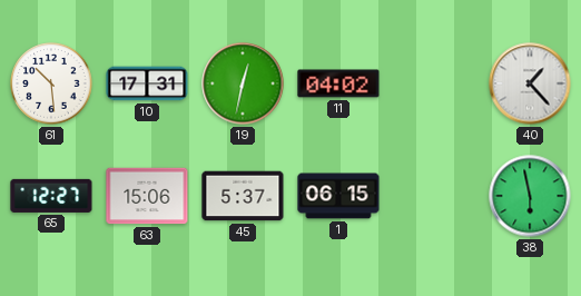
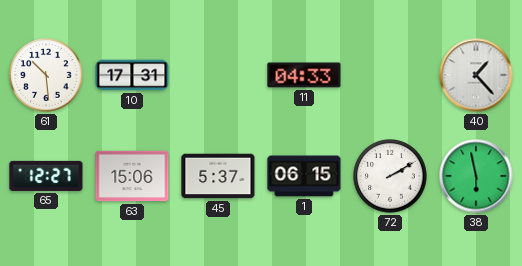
19: 12:32 -> none (243, 83)
11: 04:02 -> 04:33 (304, 75)
72: none -> 2:10 (390, 176)
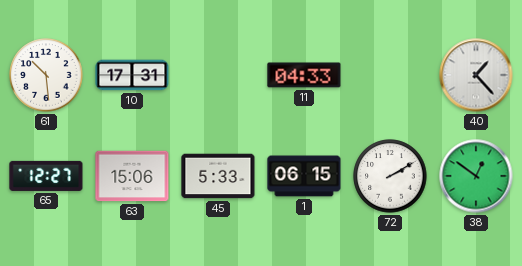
45: 5:37 -> 5:33 (218, 176)
38: 5:58 -> 12:51 (476, 176)
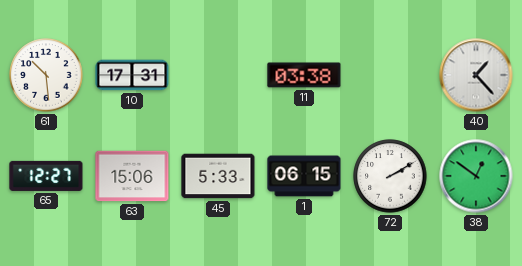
11: 04:33 -> 03:38 (304, 75)
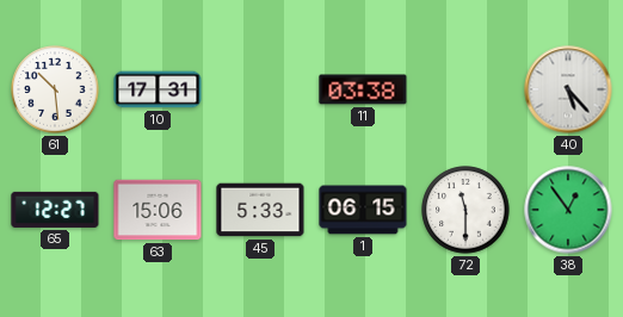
40: 1:23 -> 5:23 (568, 89)
72: 2:10 -> 11:30 (465, 210)
38: 12:51 -> 12:54 (568, 210)
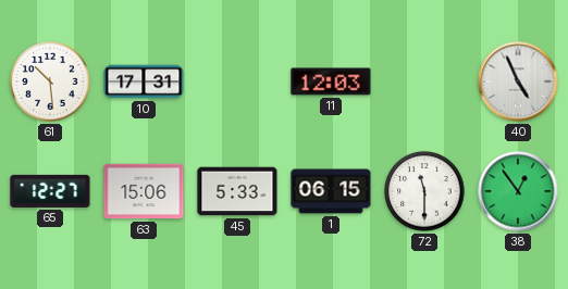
11: 03:38 -> 12:03 (331, 81)
40: 5:23 -> 4:56 (518, 81)
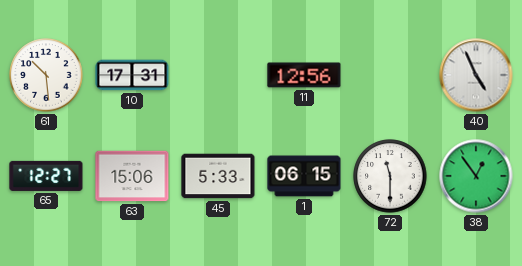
11: 12:03 -> 12:56 (304, 75)
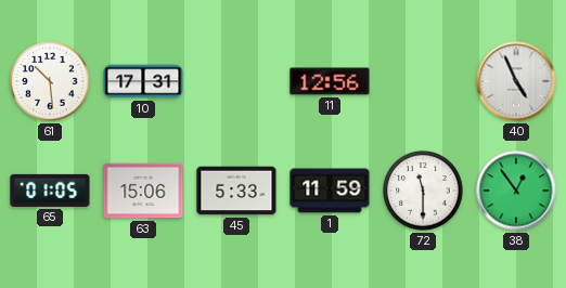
65: 12:27 -> 01:05 (50, 191)
1: 06:15 -> 11:59 (330, 191)
